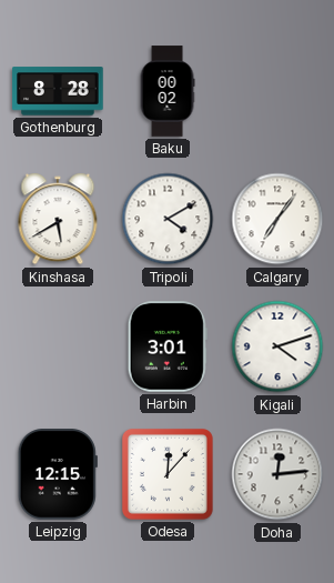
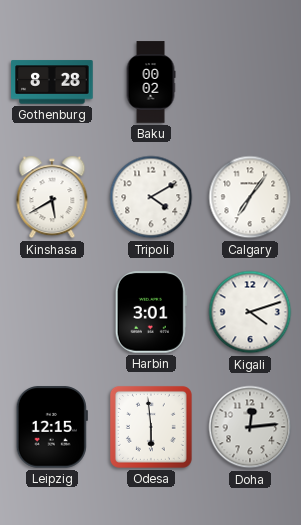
Odesa: 12:07 -> 5:59 (151, 427)
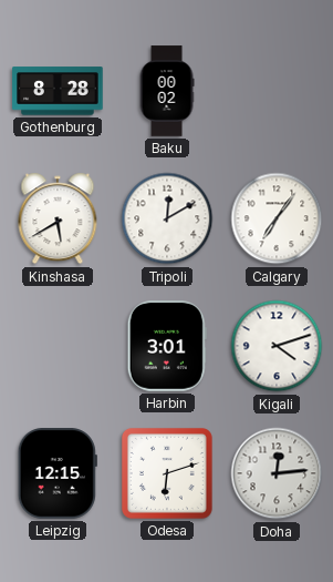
Tripoli: 4:10 -> 12:10 (167, 218)
Odesa: 5:59 -> 6:12 (167, 473)
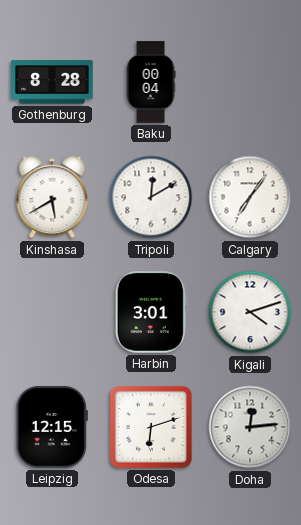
Baku: 00:02 -> 00:04 (151, 82)
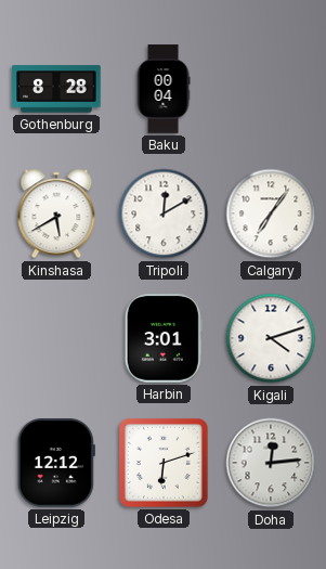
Leipzig: 12:15 -> 12:12 (56, 463)
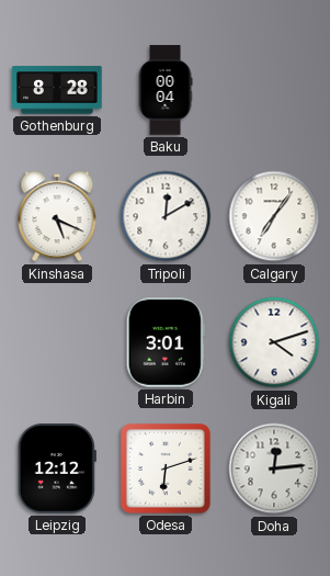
Kinshasa: 5:40 -> 5:19 (57, 216)
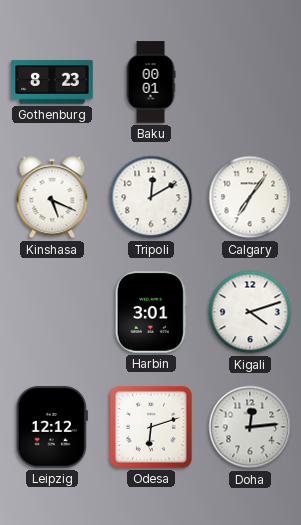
Gothenburg: 8:28 -> 8:23 (52, 82)
Baku: 00:04 -> 00:01 (151, 82)
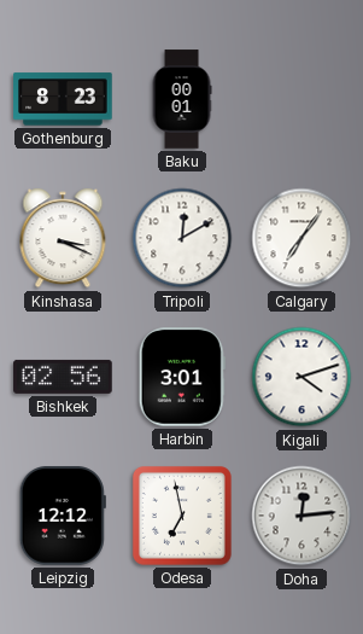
Kinshasa: 5:19 -> 3:19 (63, 238)
Bishkek: none -> 02:56 (63, 377)
Odesa: 6:12 -> 6:58 (182, 516)
